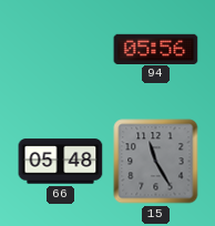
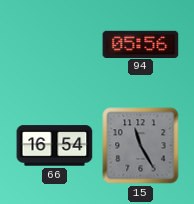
66: 05:48 -> 16:54 (55, 146)
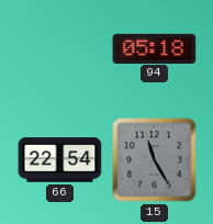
94: 05:56 -> 05:18 (155, 48)
66: 16:54 -> 22:54 (60, 160)
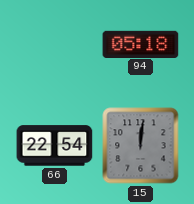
15: 11:25 -> 12:01 (141, 146)
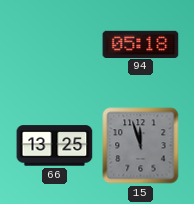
66: 22:54 -> 13:25 (55, 146)
15: 12:01 -> 11:57 (141, 146)
